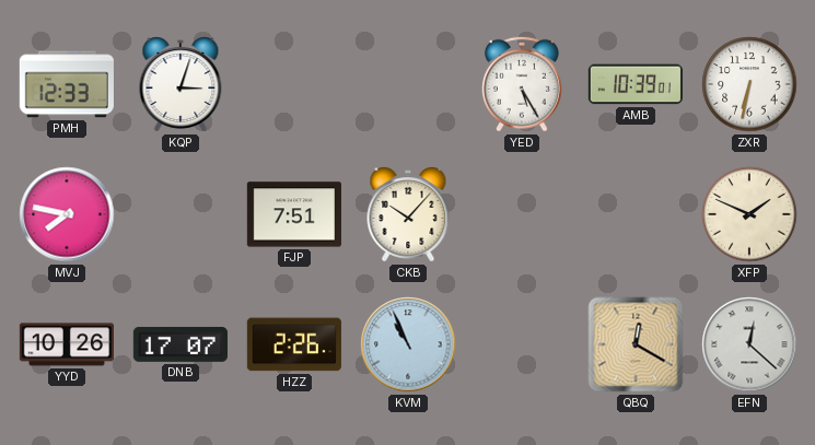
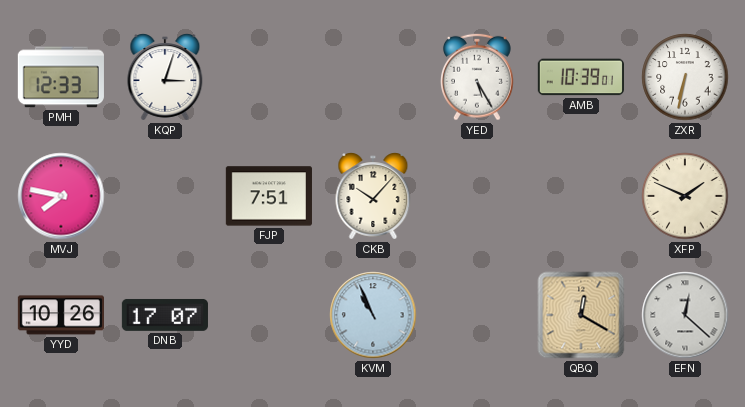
HZZ: 2:26 -> none (294, 344)
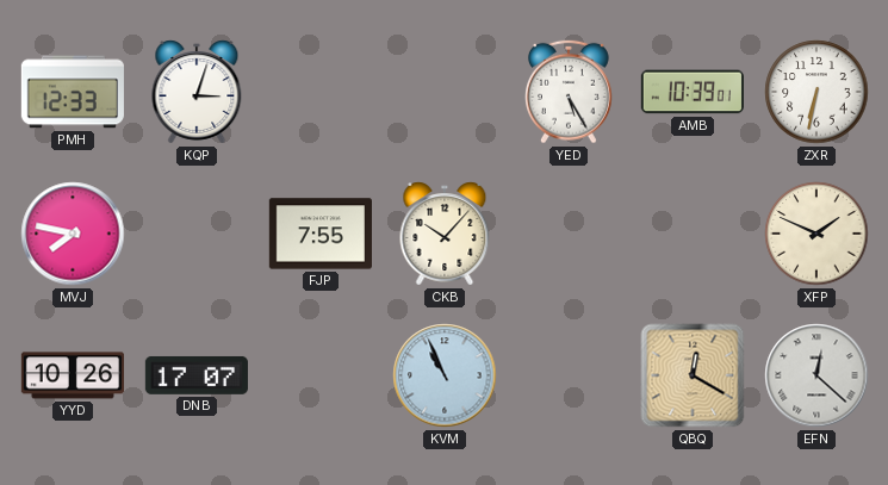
FJP: 7:51 -> 7:55 (321, 234)
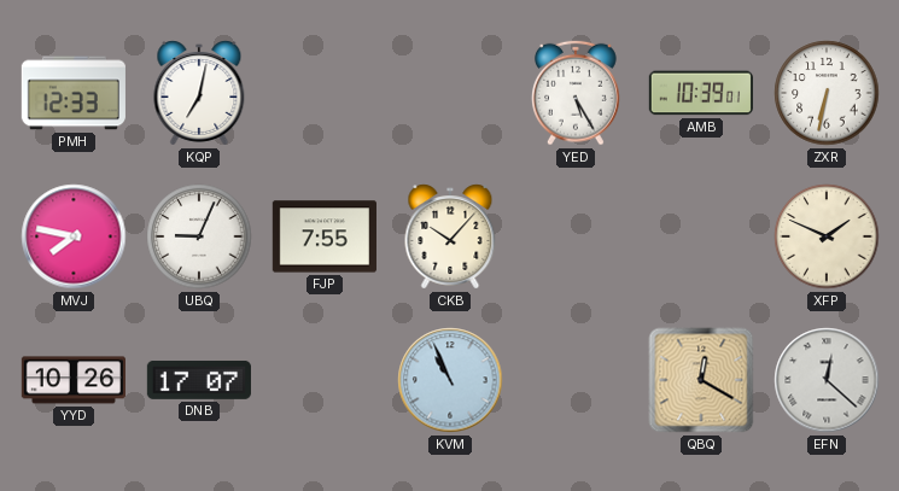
KQP: 3:03 -> 7:02 (199, 93)
UBQ: none -> 9:04 (199, 236)
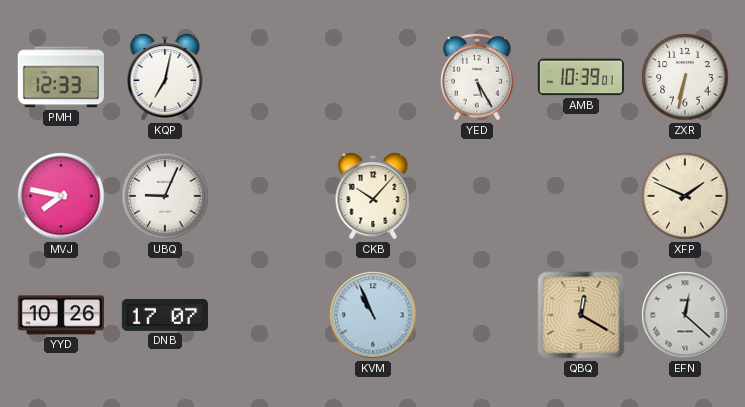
FJP: 7:55 -> none (325, 236)
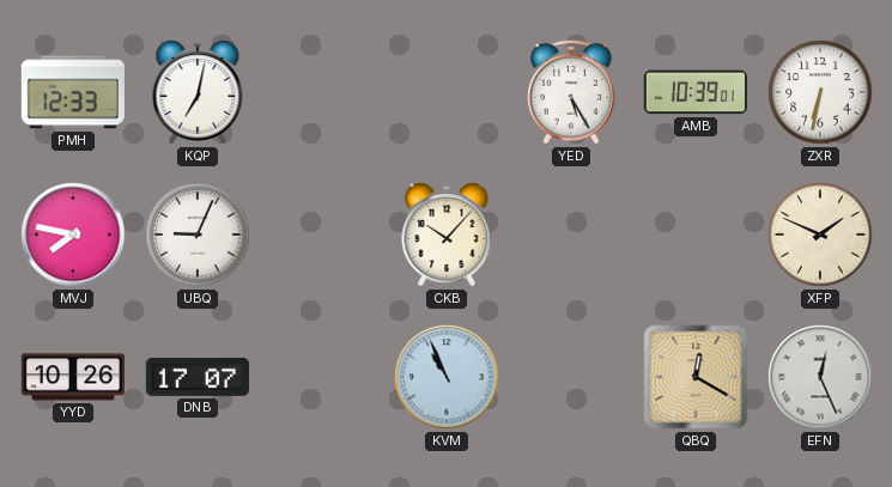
EFN: 12:22 -> 12:26 (820, 377)
